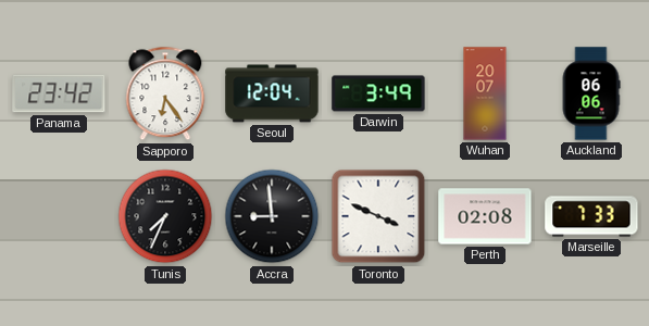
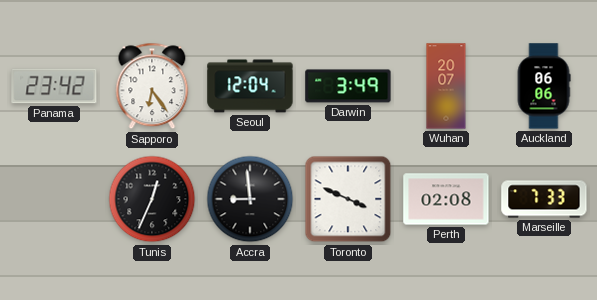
Tunis: 7:34 -> 12:34 (152, 199)
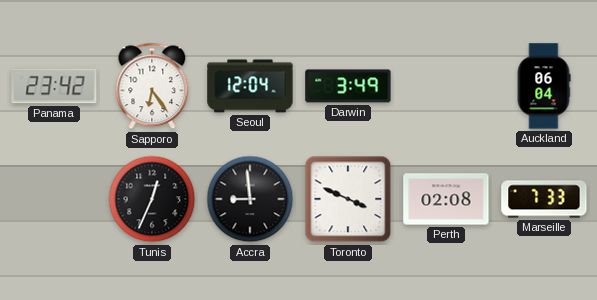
Wuhan: 20:07 -> none (446, 86)
Auckland: 06:06 -> 06:04 (544, 86)
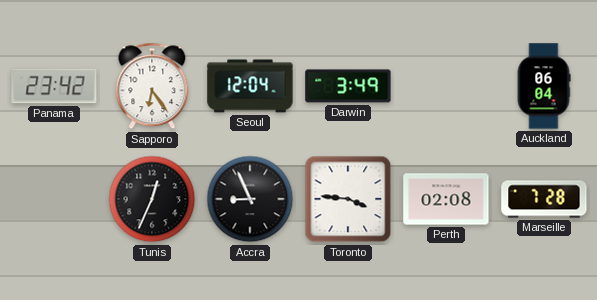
Accra: 8:59 -> 8:56 (250, 199)
Toronto: 3:49 -> 3:46 (348, 199)
Marseille: 7:33 -> 7:28 (544, 199)
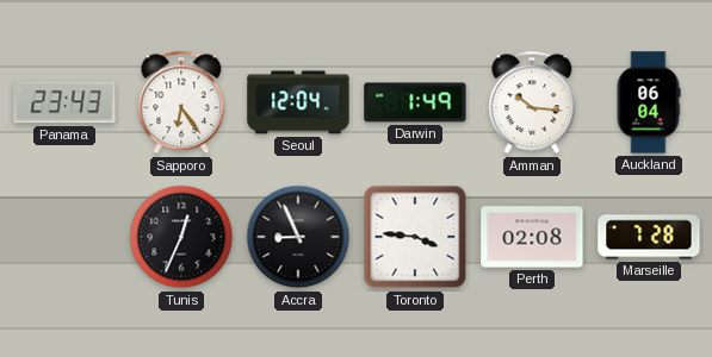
Panama: 23:42 -> 23:43 (64, 102)
Darwin: 3:49 -> 1:49 (415, 102)
Amman: none -> 10:16 (532, 102)
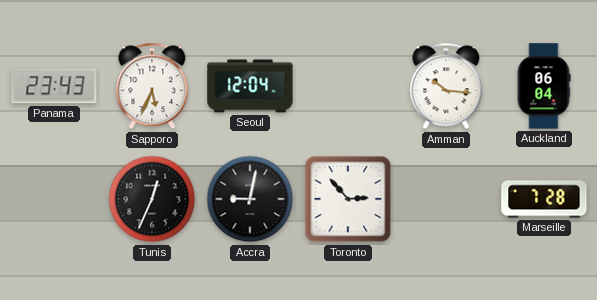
Sapporo: 6:24 -> 5:34 (152, 86)
Darwin: 1:49 -> none (415, 102)
Accra: 8:56 -> 9:02 (250, 199)
Toronto: 3:46 -> 2:53 (348, 199)
Perth: 02:08 -> none (532, 237)
